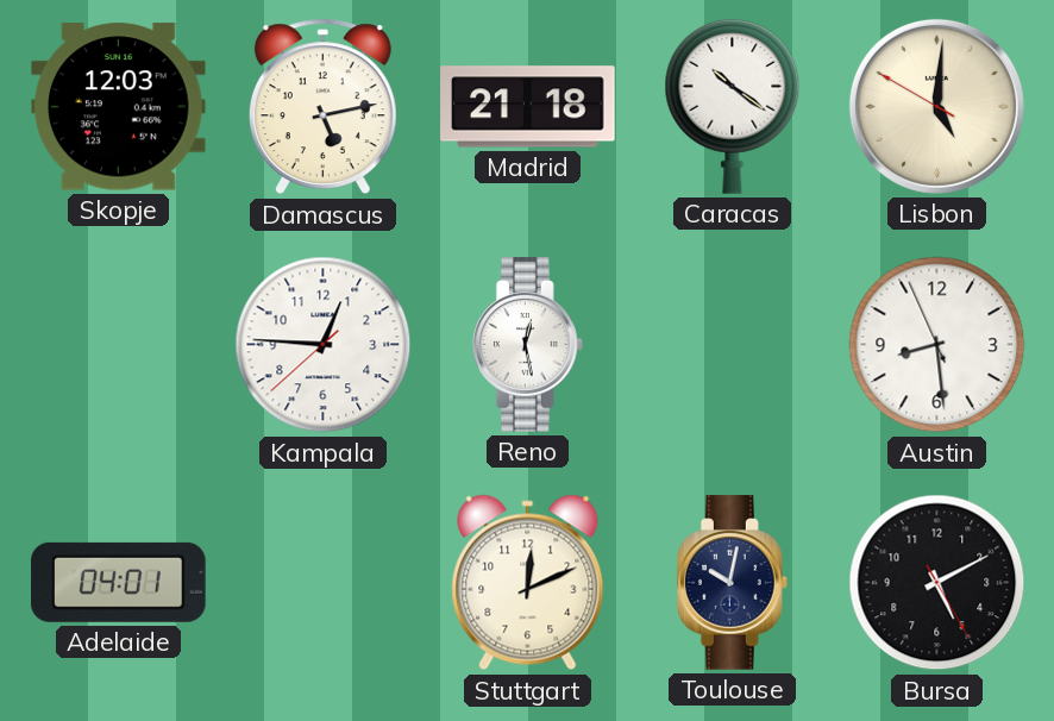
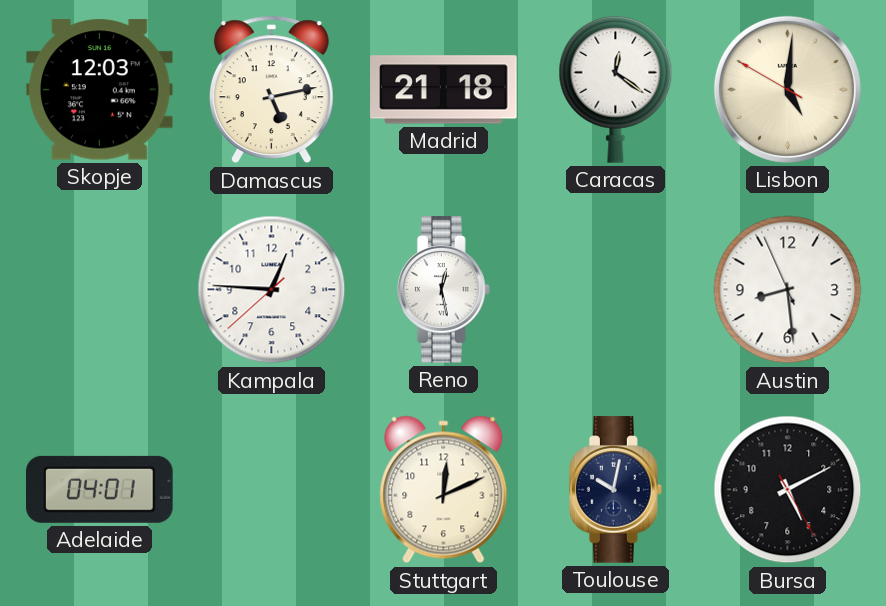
Caracas: 10:21 -> 12:21 (616, 89)
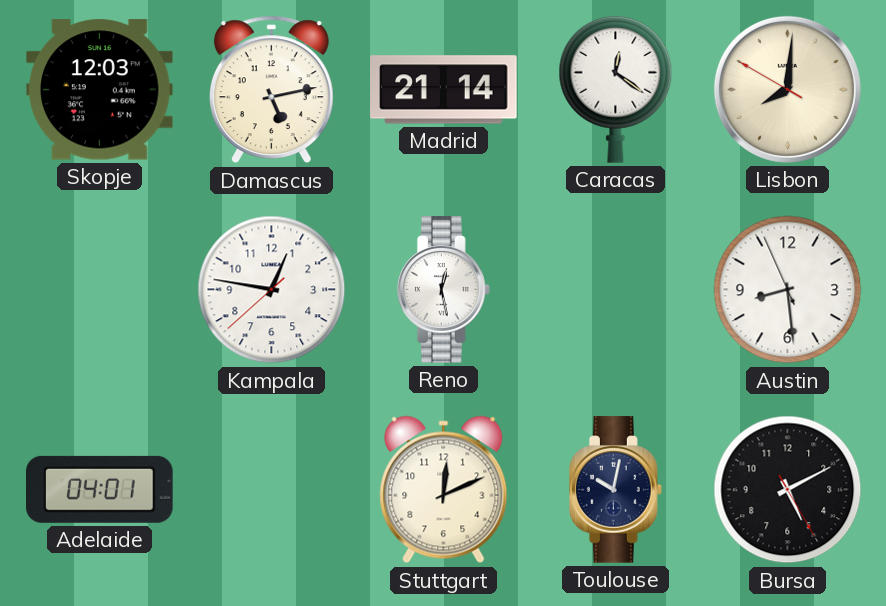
Madrid: 21:18 -> 21:14 (444, 90)
Lisbon: 5:00 -> 8:00 (787, 89)
Kampala: 12:45 -> 12:46 (272, 290)
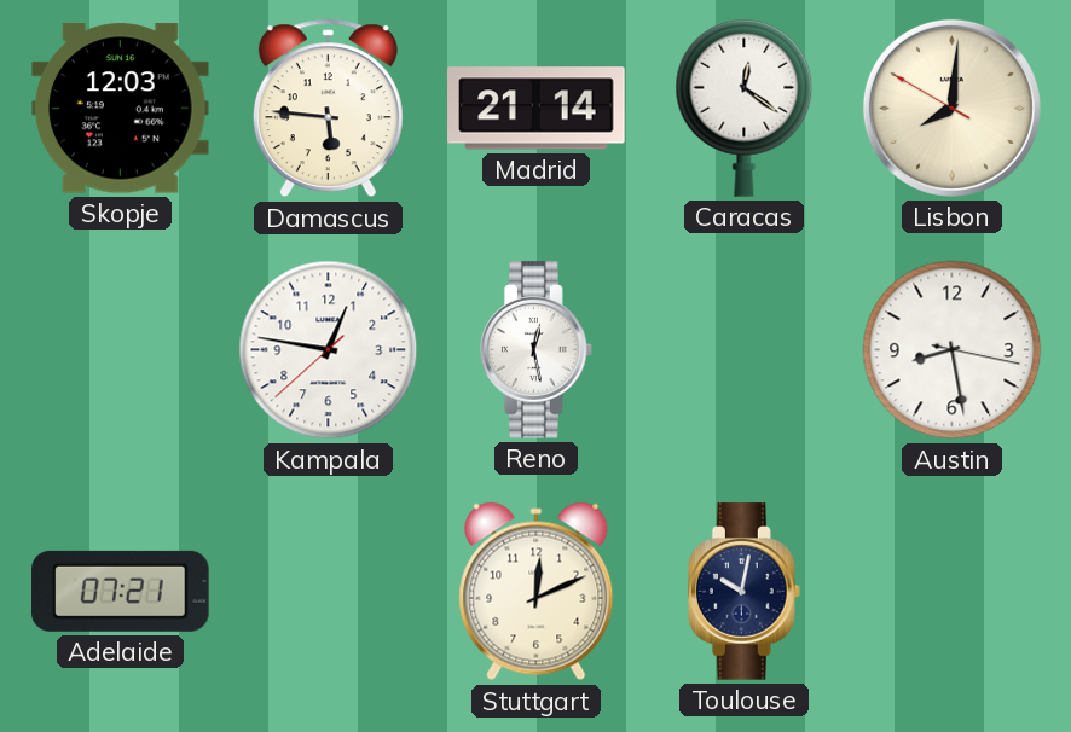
Damascus: 5:13 -> 5:46 (328, 109)
Austin: 8:28:56 -> 8:28:17 (953, 350)
Adelaide: 04:01 -> 07:21 (121, 591)
Bursa: 5:10 -> none (788, 490)
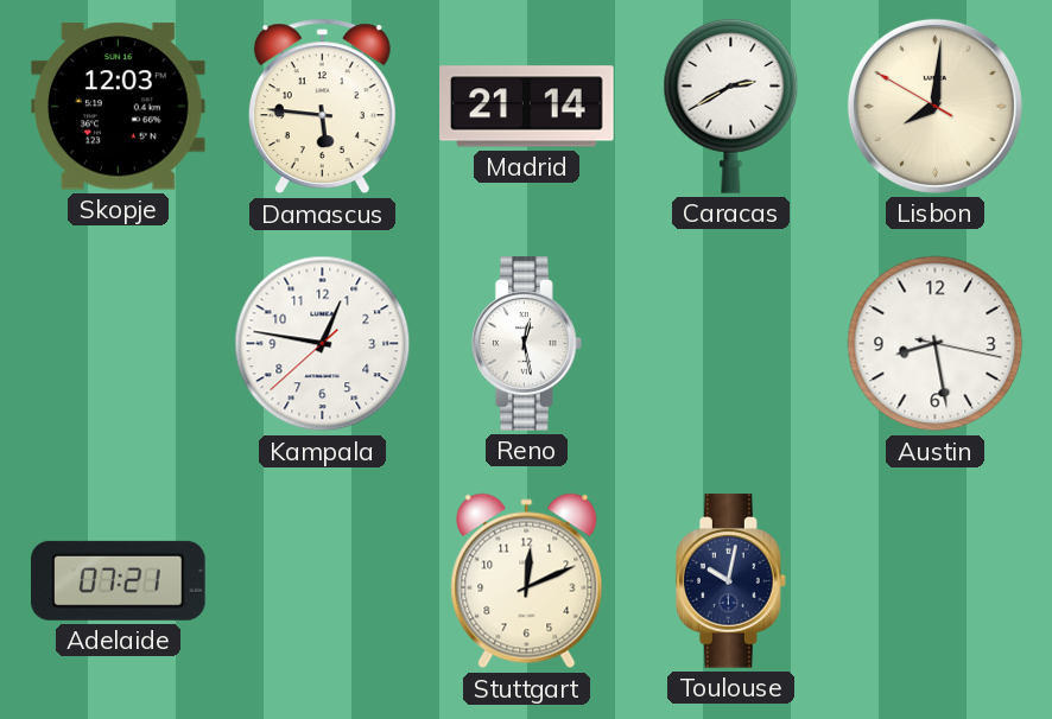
Caracas: 12:21 -> 2:40 (731, 106)
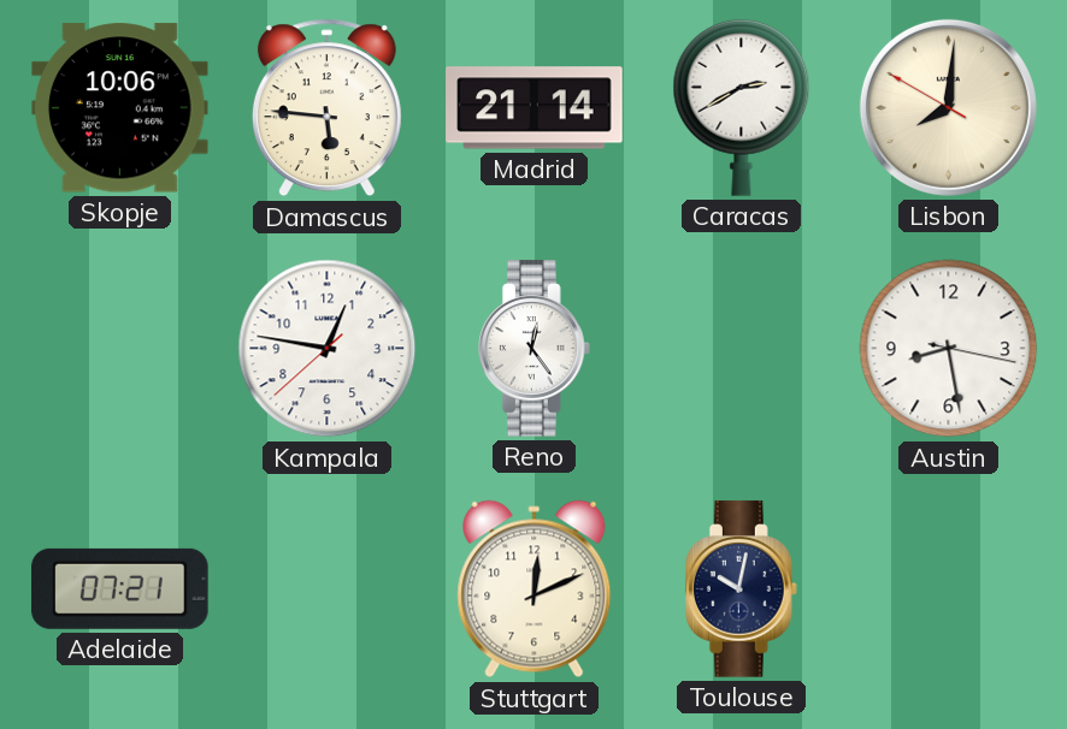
Skopje: 12:03 -> 10:06 (120, 108)
Reno: 12:28 -> 12:24 (533, 349)
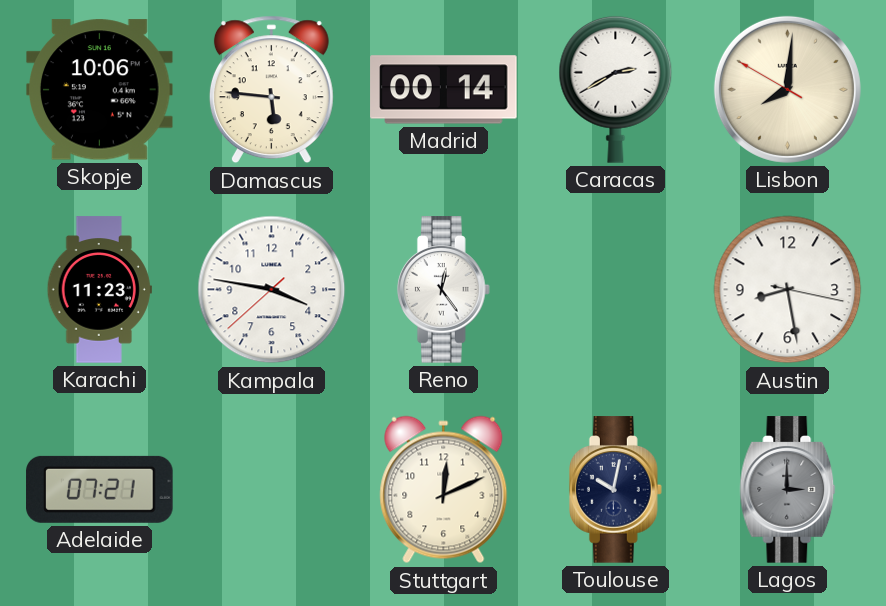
Madrid: 21:14 -> 00:14 (444, 90)
Karachi: none -> 11:23 (99, 290)
Kampala: 12:46 -> 3:46 (272, 290)
Lagos: none -> 3:00 (788, 490)
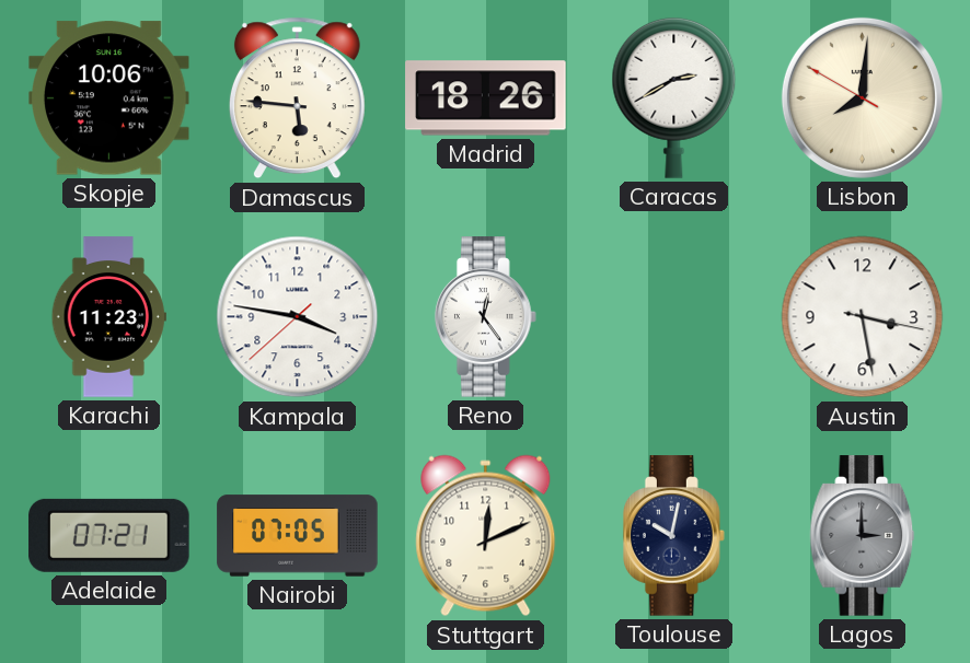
Madrid: 00:14 -> 18:26 (486, 98)
Austin: 8:28 -> 3:28 (863, 317)
Nairobi: none -> 07:05 (298, 536)
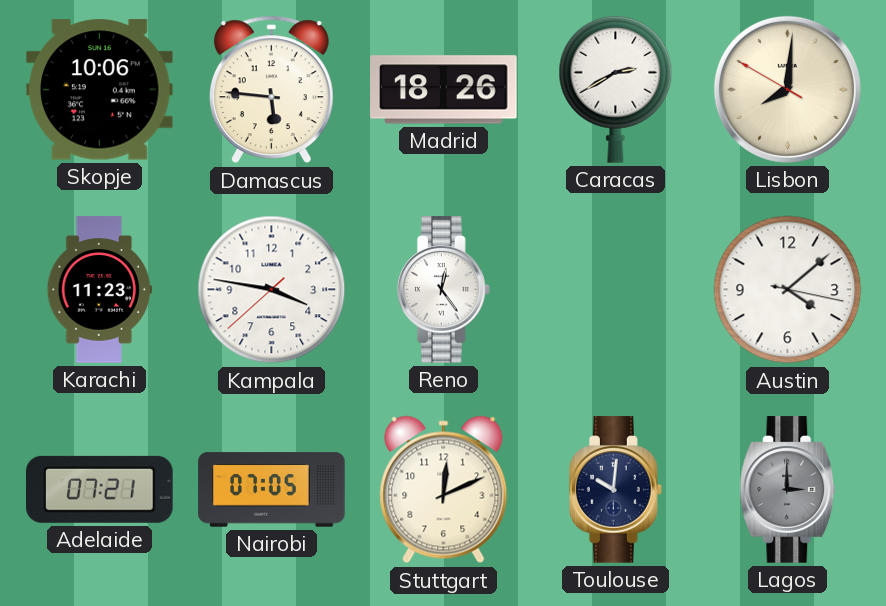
Austin: 3:28 -> 4:08 (788, 290)
Toulouse: 10:02 -> 10:01 (615, 490)
